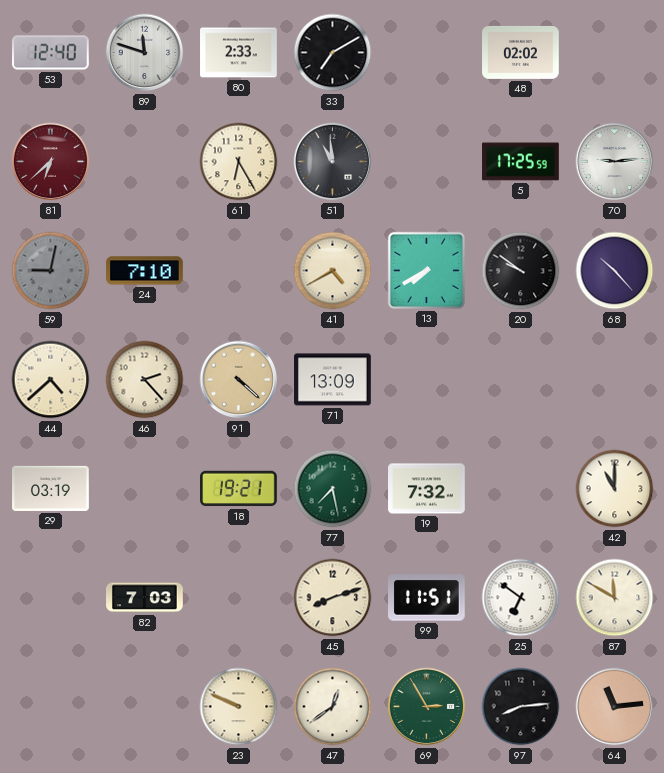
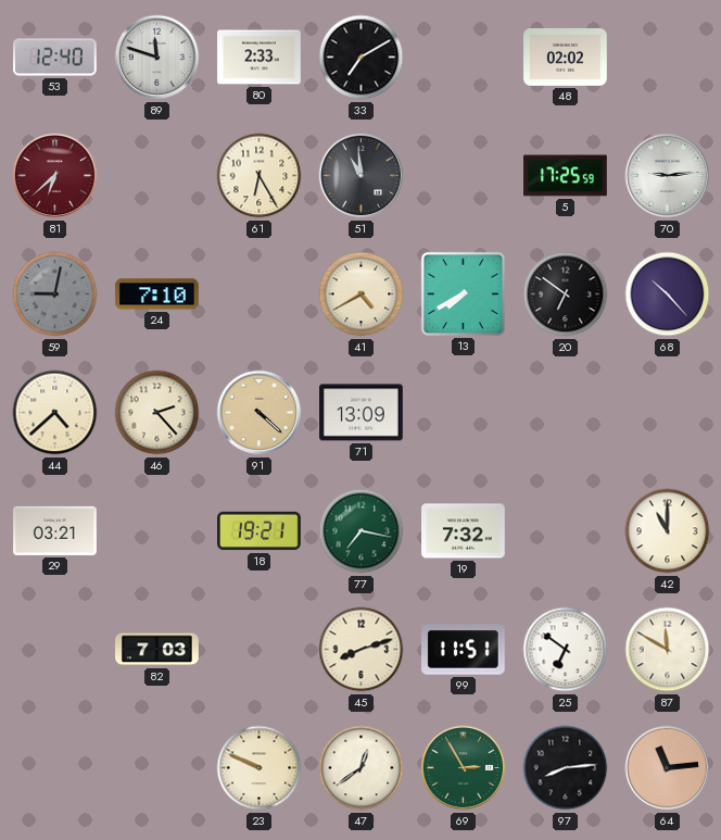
20: 9:51 -> 6:51 (566, 294)
29: 03:19 -> 03:21 (55, 530)
77: 7:28 -> 7:17 (362, 531)
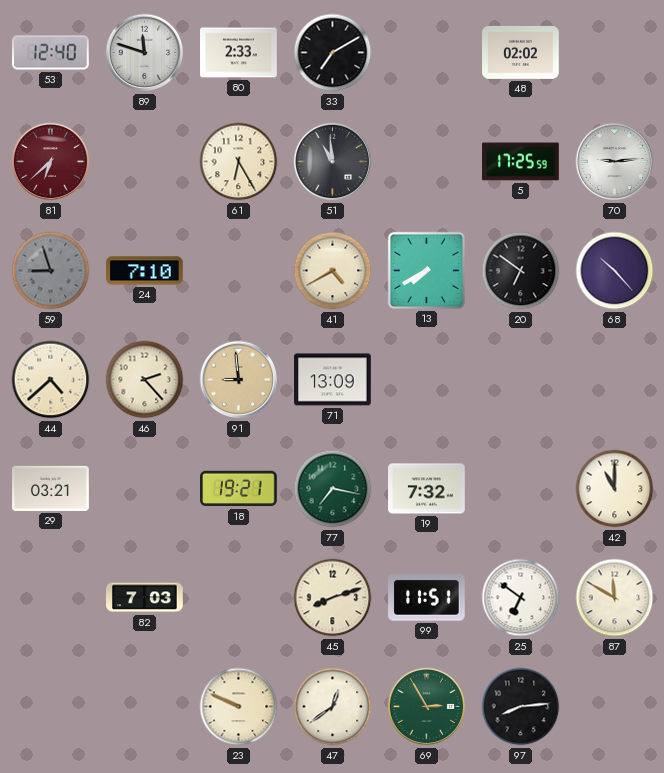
59: 9:02 -> 8:57 (51, 271)
91: 4:22 -> 8:59 (239, 380)
64: 11:14 -> none (668, 768)
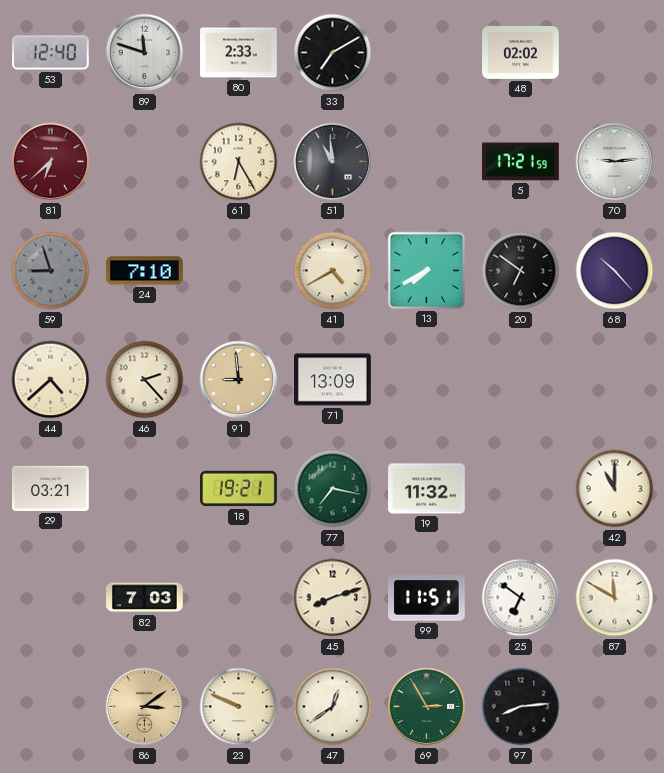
5: 17:25 -> 17:21 (521, 162)
19: 7:32 -> 11:32 (427, 489)
86: none -> 3:09 (145, 707)
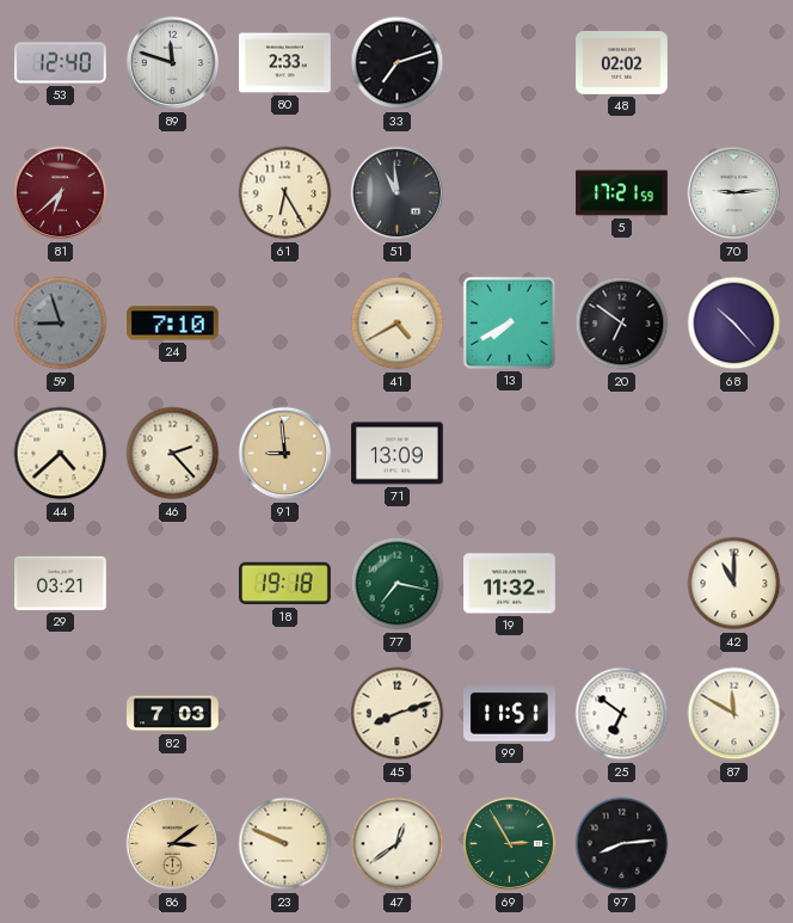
33: 7:10 -> 7:12 (398, 63)
18: 19:21 -> 19:18 (285, 584)
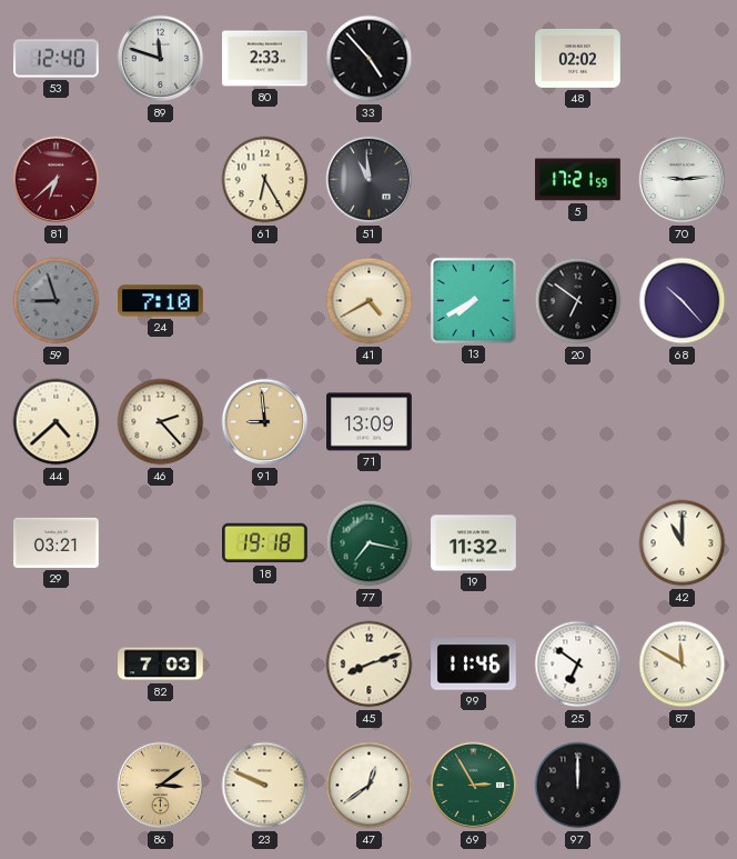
33: 7:12 -> 4:53 (370, 59)
99: 11:51 -> 11:46 (474, 665)
97: 8:14 -> 12:00 (578, 786)
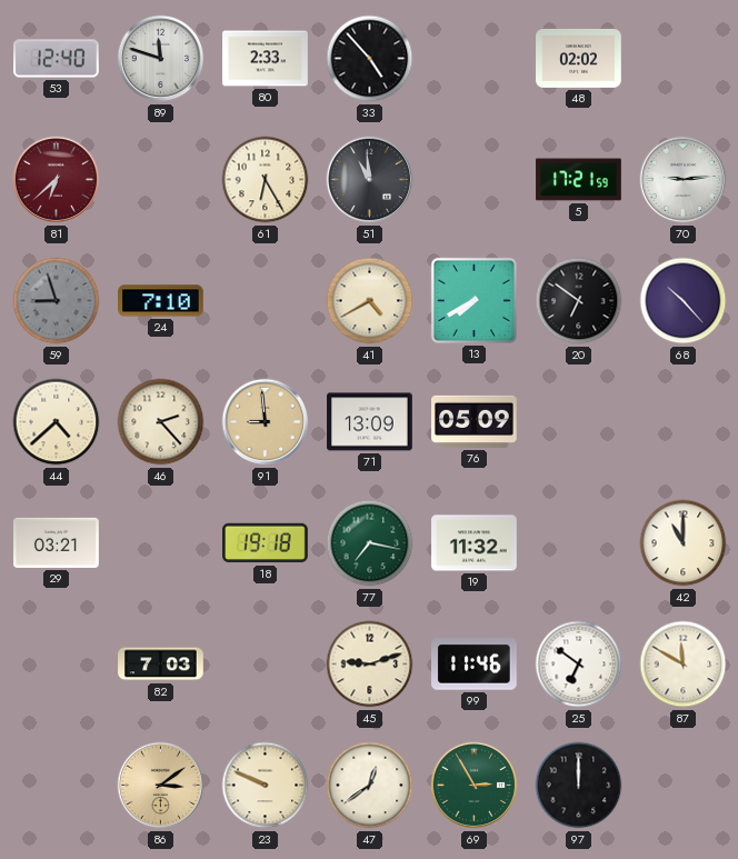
76: none -> 05:09 (475, 421)
45: 8:12 -> 9:12 (370, 665)
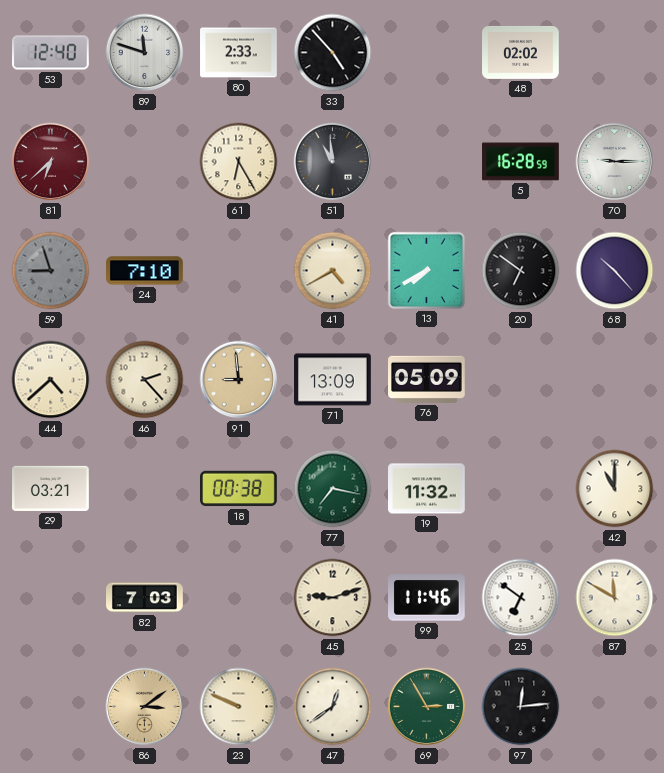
5: 17:21 -> 16:28 (521, 162)
70: 9:14 -> 9:15 (615, 162)
18: 19:18 -> 00:38 (239, 489)
97: 12:00 -> 12:14 (521, 707)
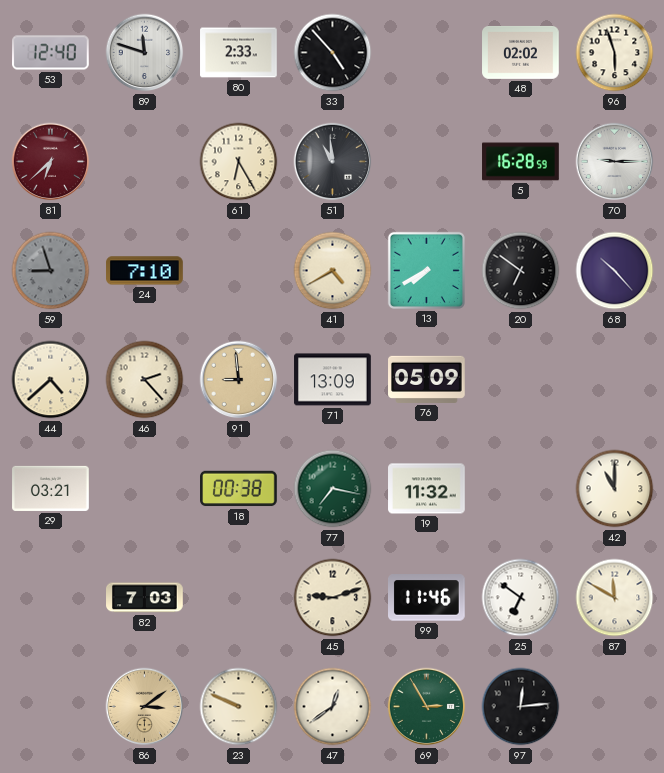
96: none -> 5:57 (615, 53)
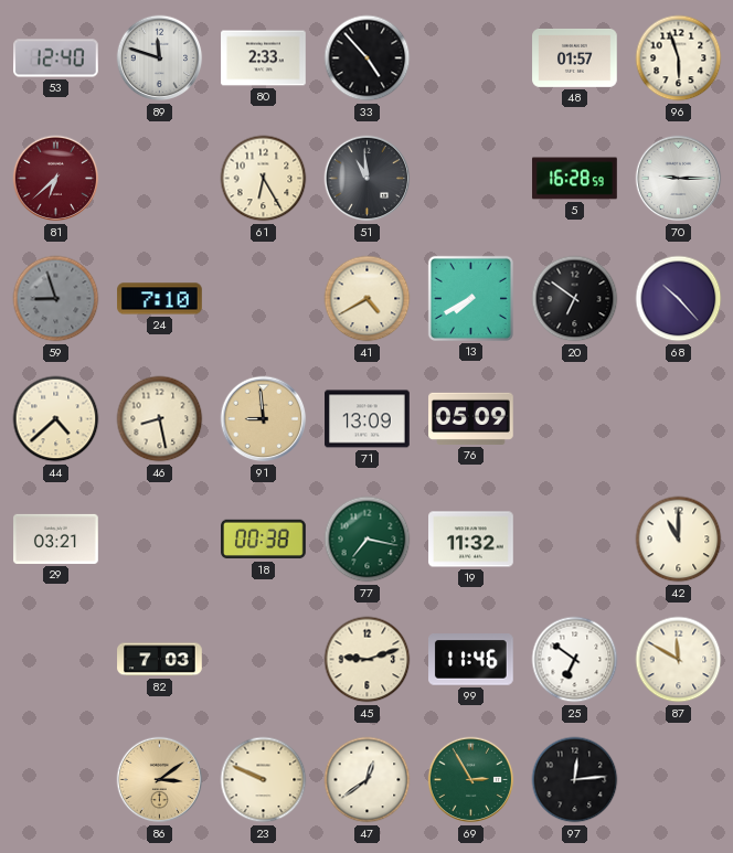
48: 02:02 -> 01:57 (575, 57)
46: 2:23 -> 8:28 (160, 419)
